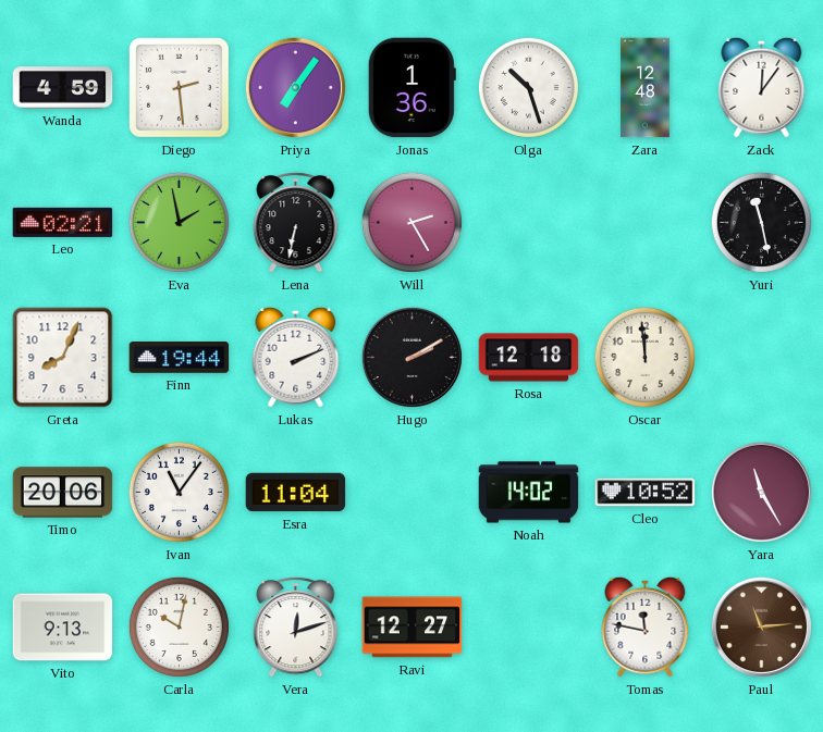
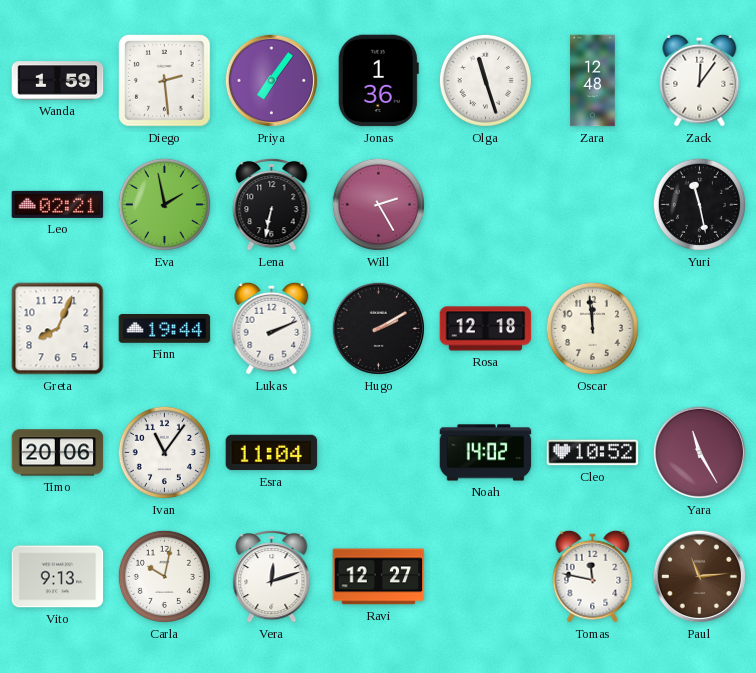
Wanda: 4:59 -> 1:59 (58, 81)
Olga: 10:27 -> 11:27 (485, 80)
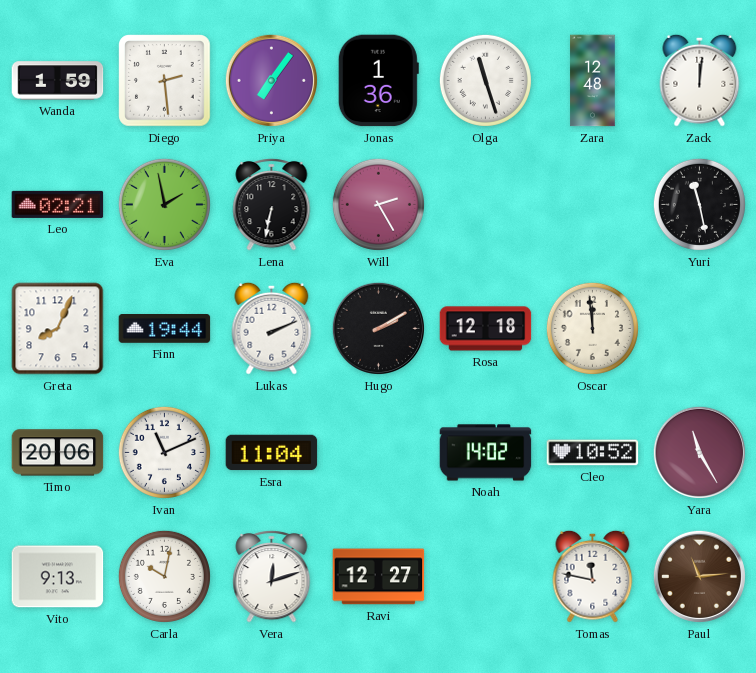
Zack: 12:06 -> 12:01 (700, 80)
Ivan: 11:06 -> 11:11 (164, 452)
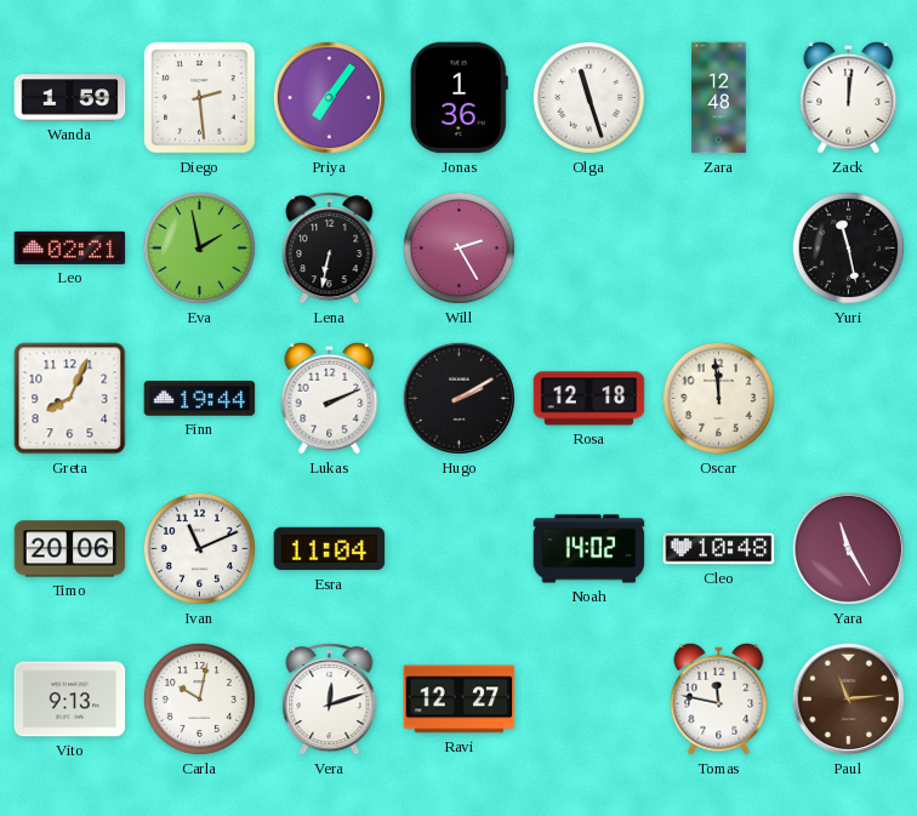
Cleo: 10:52 -> 10:48 (719, 549)
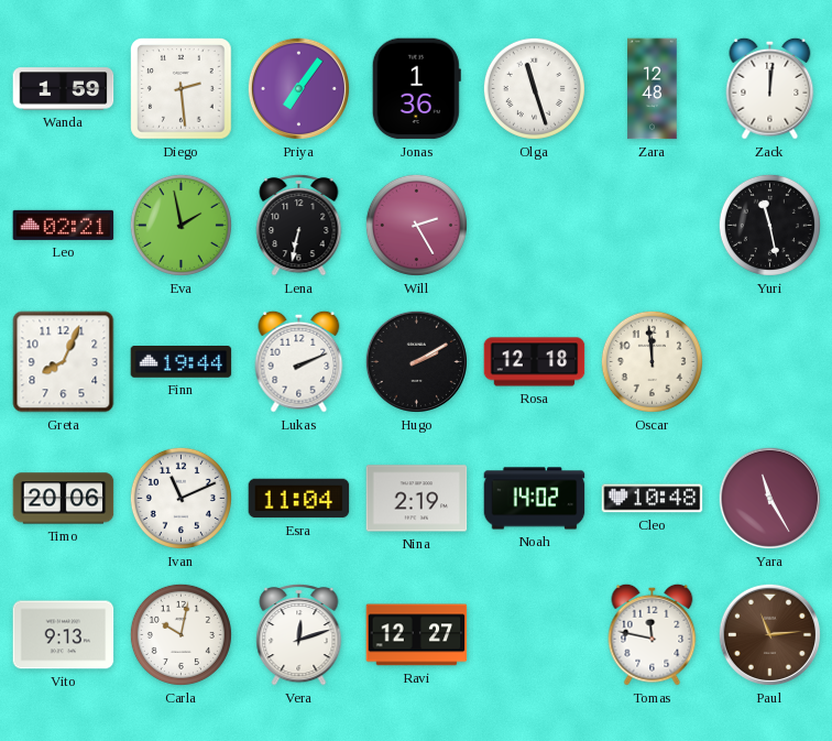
Nina: none -> 2:19 (417, 499)
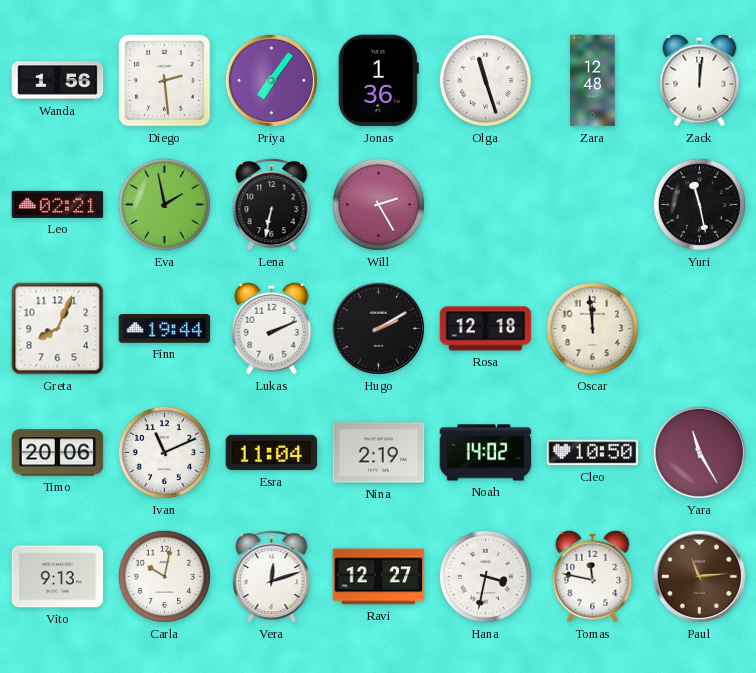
Wanda: 1:59 -> 1:56 (58, 81)
Cleo: 10:48 -> 10:50 (593, 453)
Hana: none -> 3:32 (485, 576)
